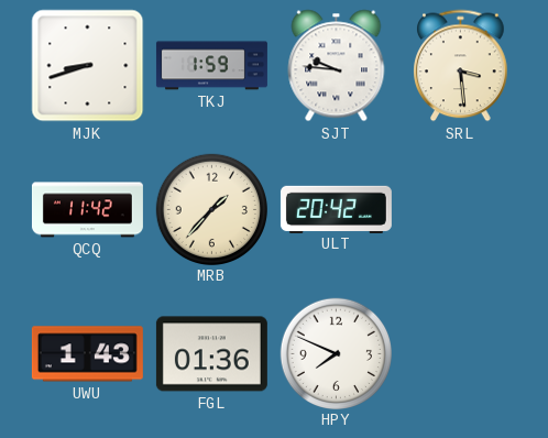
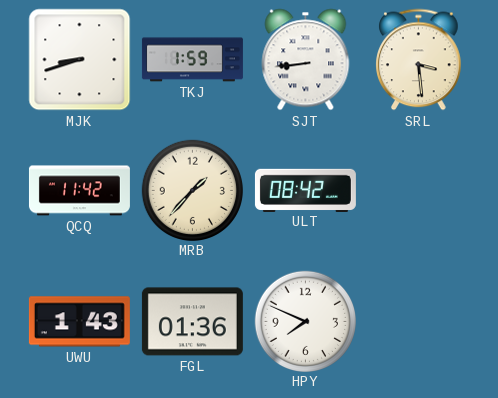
SJT: 9:46 -> 8:44 (306, 60)
ULT: 20:42 -> 08:42 (305, 190)
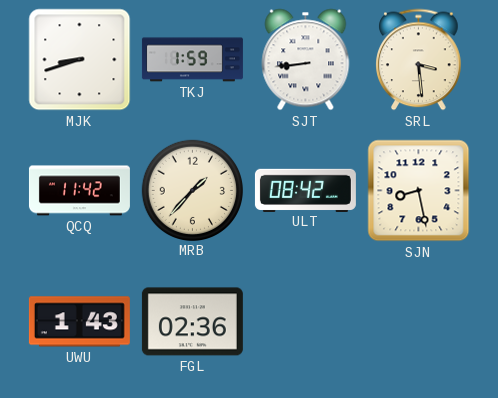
SJN: none -> 8:28 (419, 191)
FGL: 01:36 -> 02:36 (192, 322)
HPY: 7:49 -> none (305, 321)
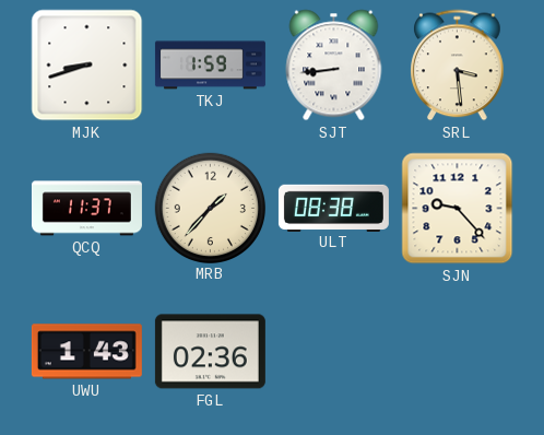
QCQ: 11:42 -> 11:37 (86, 209)
ULT: 08:42 -> 08:38 (333, 208)
SJN: 8:28 -> 9:23 (458, 209)
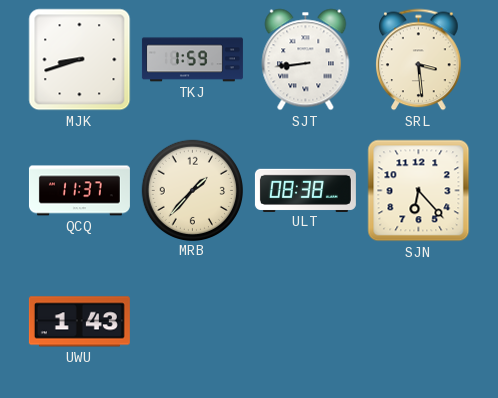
SJN: 9:23 -> 6:23 (419, 191)
FGL: 02:36 -> none (210, 352)
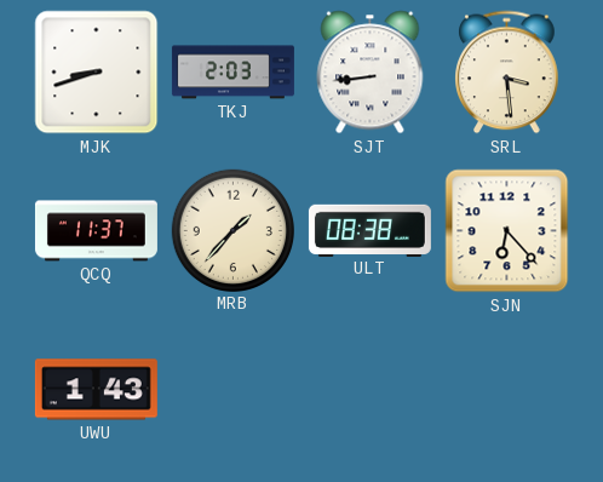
TKJ: 1:59 -> 2:03 (232, 73)
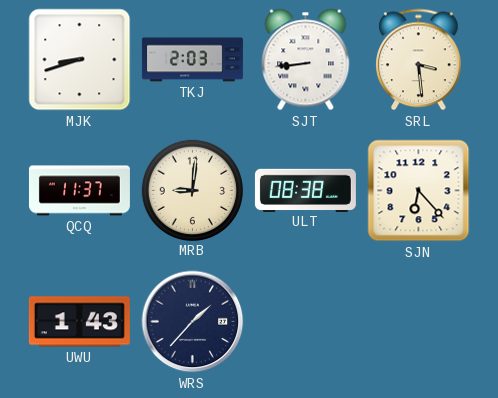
MRB: 1:37 -> 9:01 (192, 190)
WRS: none -> 1:37 (193, 322)
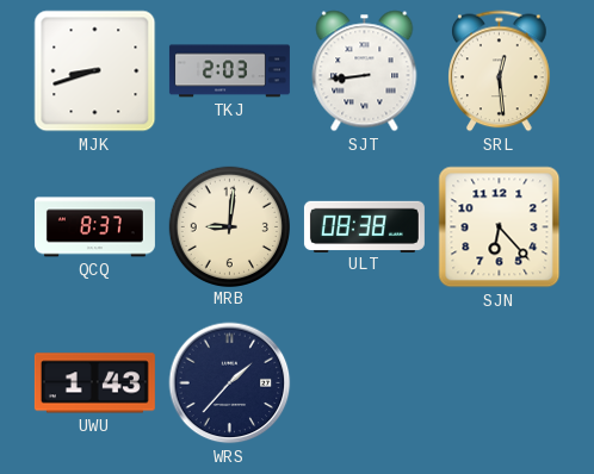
SRL: 3:29 -> 12:29 (500, 71)
QCQ: 11:37 -> 8:37 (94, 227)
